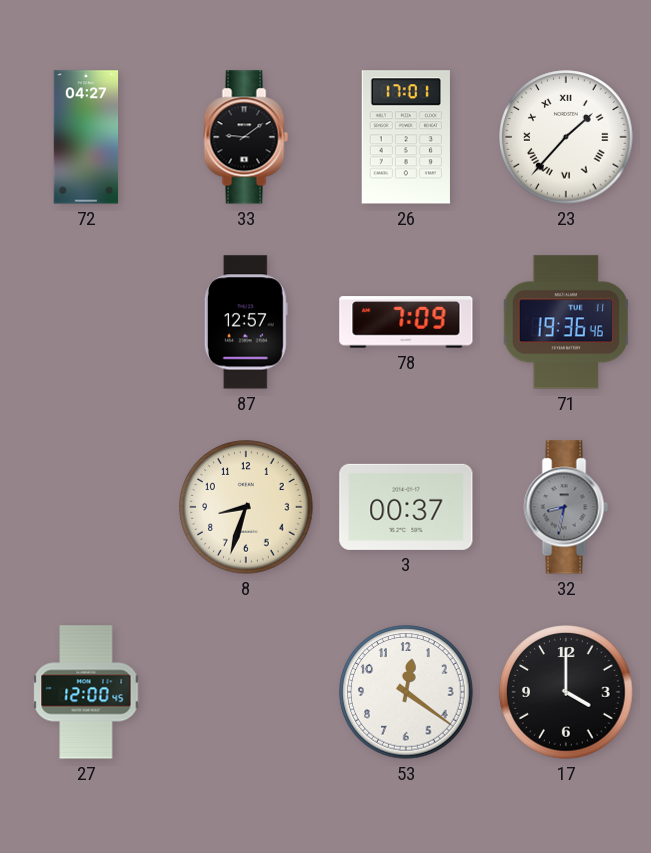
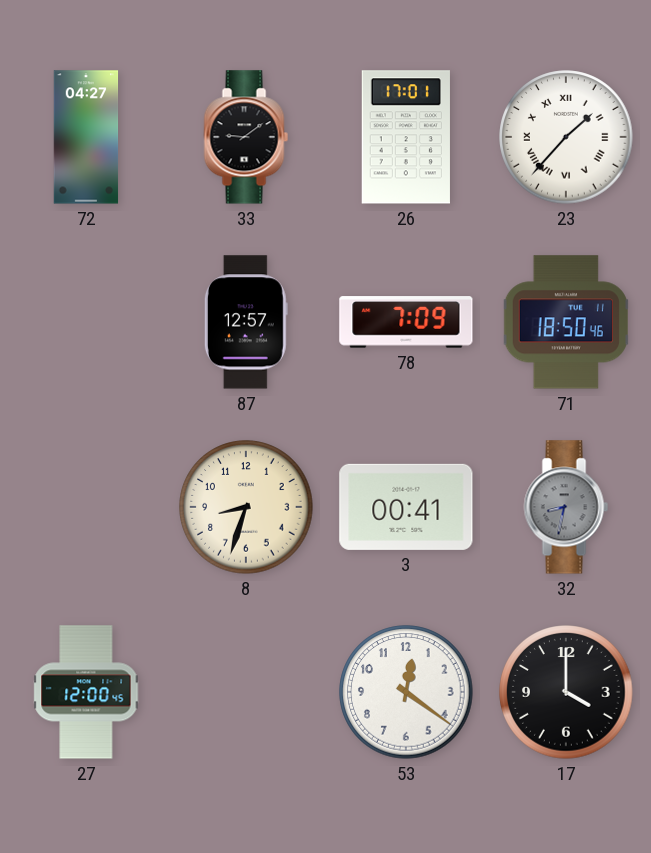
71: 19:36 -> 18:50 (566, 322)
3: 00:37 -> 00:41 (406, 507)
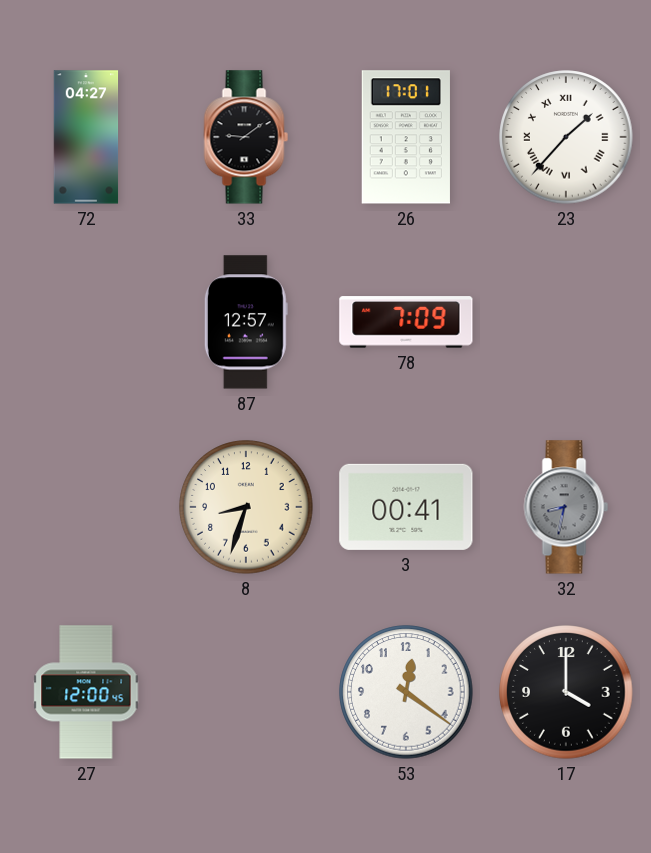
71: 18:50 -> none (566, 322)
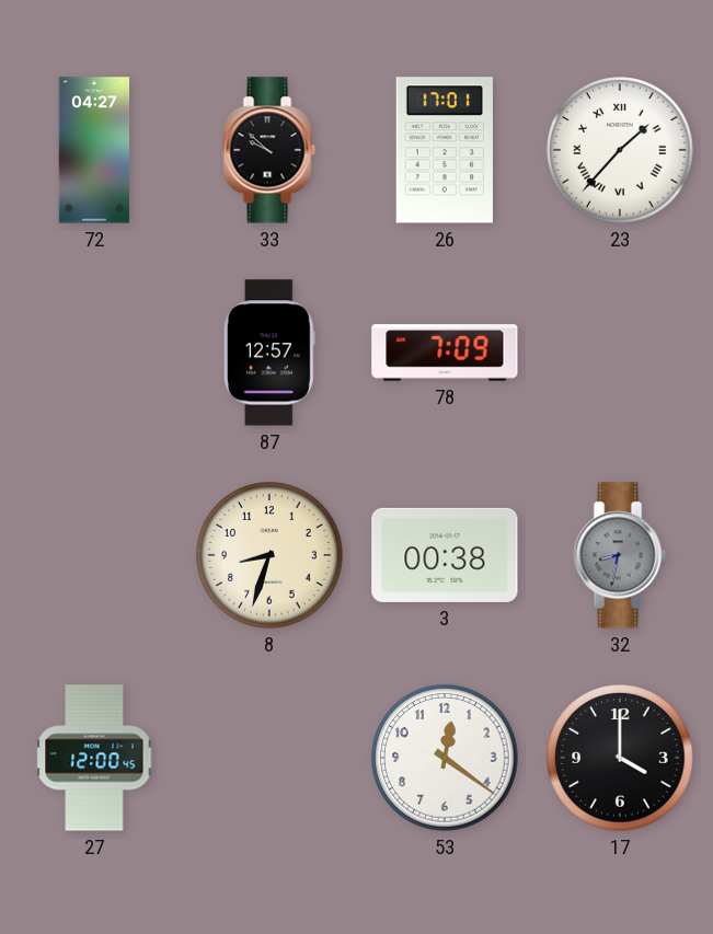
33: 9:09 -> 9:52 (269, 150)
3: 00:41 -> 00:38 (445, 555)
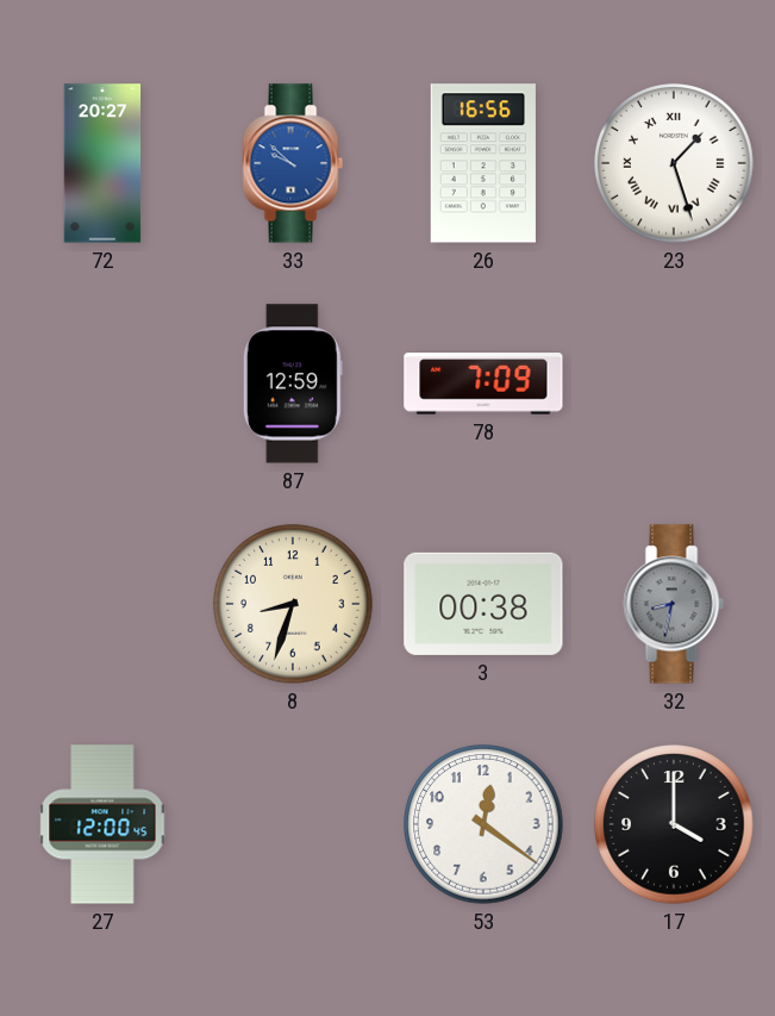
72: 04:27 -> 20:27 (102, 163)
33 dial: black -> blue (293, 163)
26: 17:01 -> 16:56 (483, 163)
23: 1:37 -> 1:27 (674, 163)
87: 12:57 -> 12:59 (293, 384)
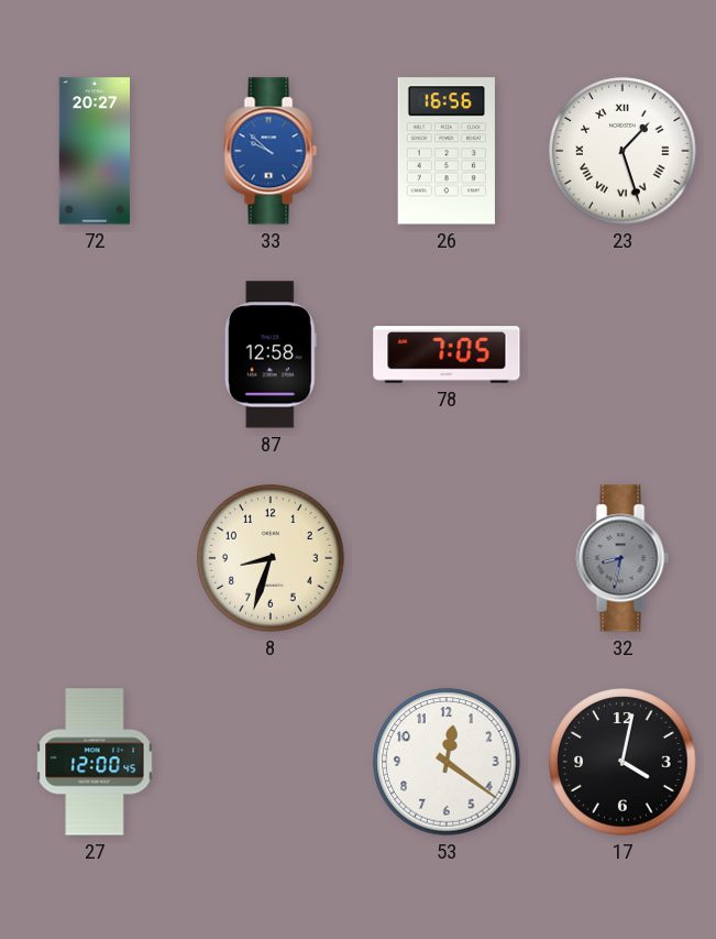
87: 12:59 -> 12:58 (271, 354)
78: 7:09 -> 7:05 (447, 354)
3: 00:38 -> none (483, 604)
17: 4:00 -> 4:02 (623, 762)
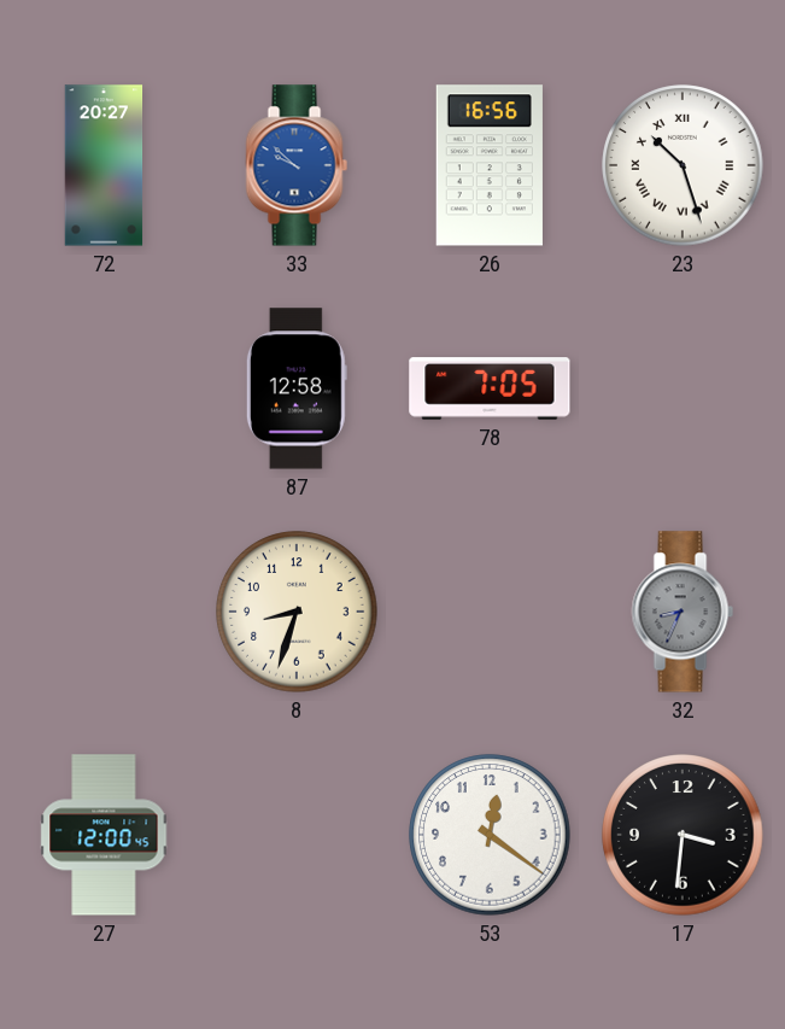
23: 1:27 -> 10:27 (683, 165)
32: 8:32 -> 8:34 (683, 612)
17: 4:02 -> 3:31 (683, 835)
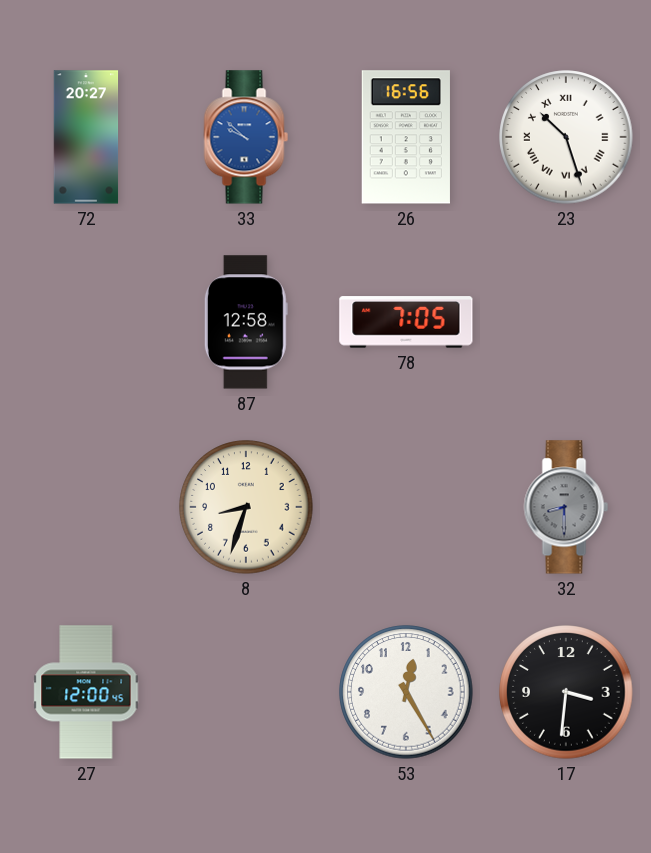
32: 8:34 -> 8:30 (566, 507)
53: 12:21 -> 12:25 (406, 692)
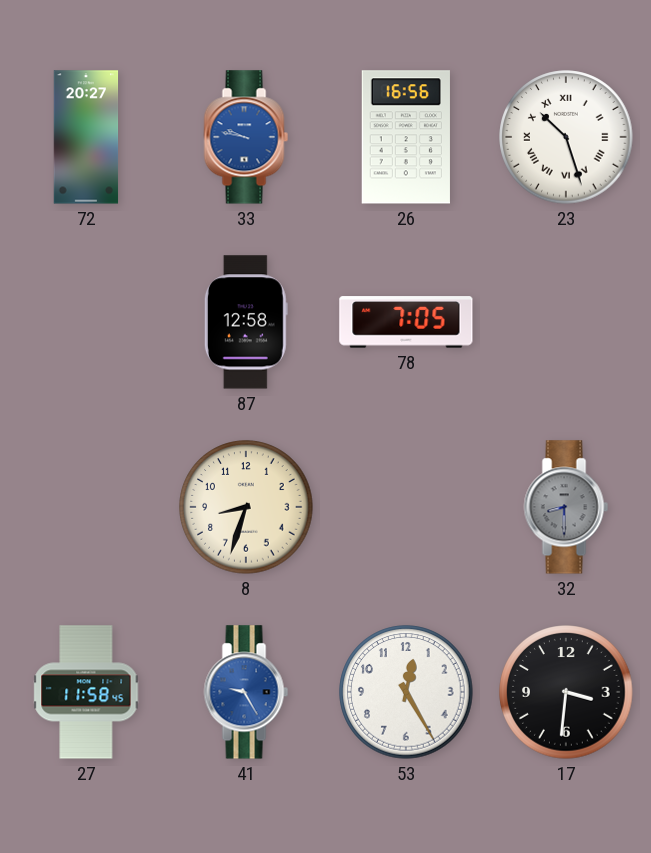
33: 9:52 -> 9:47 (246, 137)
27: 12:00 -> 11:58 (86, 692)
41: none -> 9:25 (246, 692)
